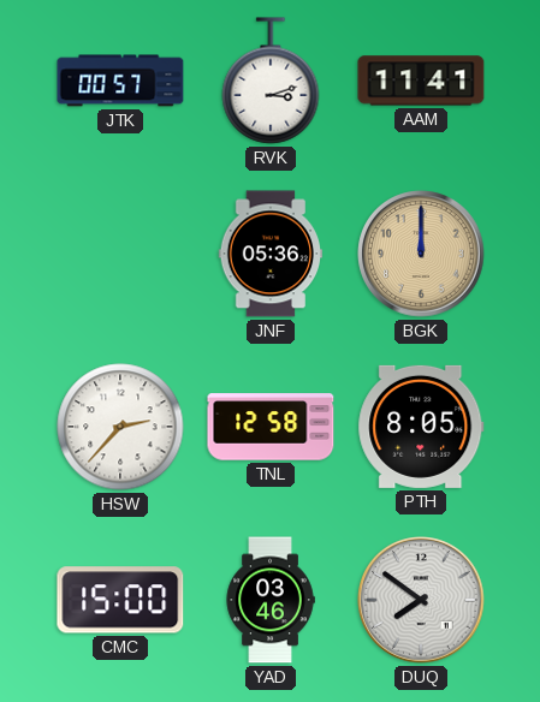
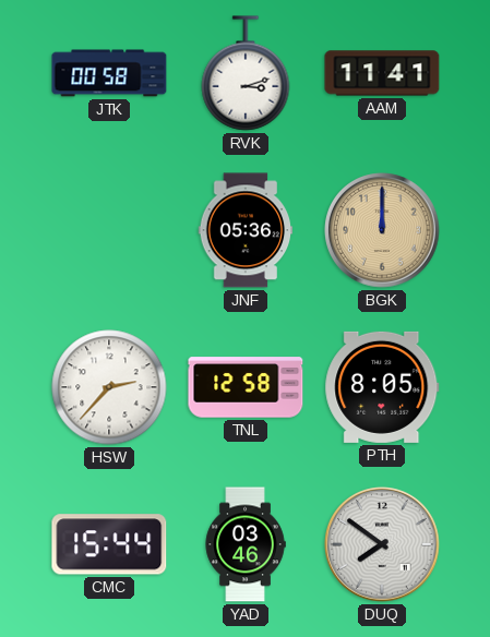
JTK: 00:57 -> 00:58 (109, 73)
CMC: 15:00 -> 15:44 (109, 544)
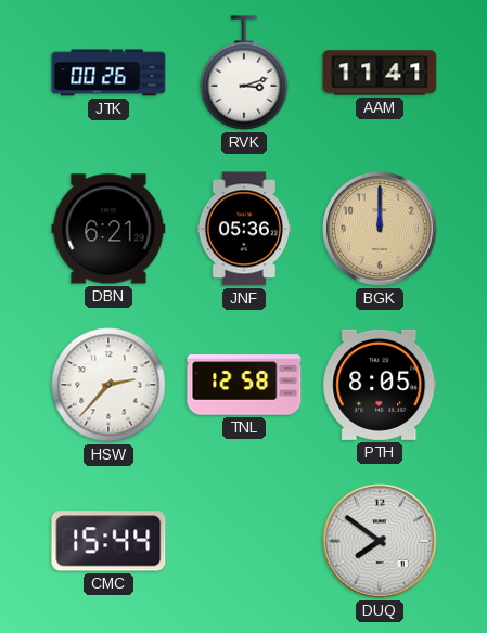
JTK: 00:58 -> 00:26 (108, 73)
DBN: none -> 6:21 (108, 229)
YAD: 03:46 -> none (246, 544)
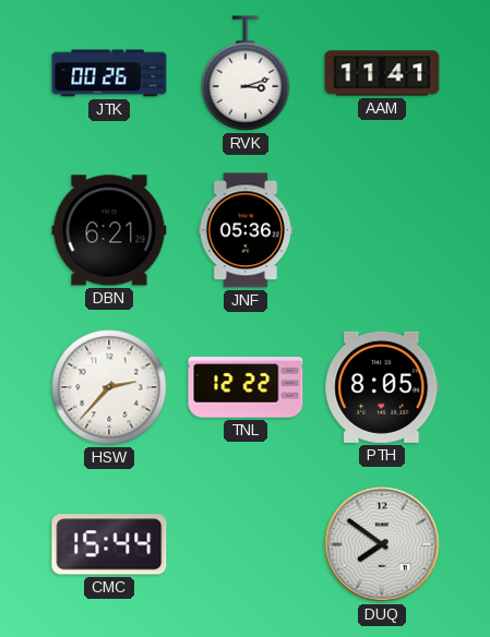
BGK: 12:00 -> none (380, 229)
TNL: 12:58 -> 12:22 (246, 387)
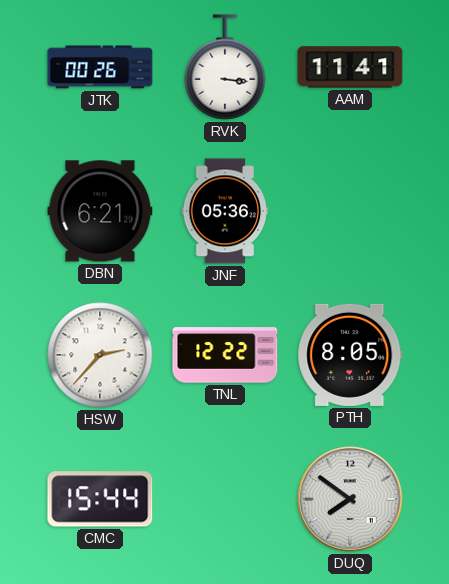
RVK: 3:12 -> 3:16 (225, 67)
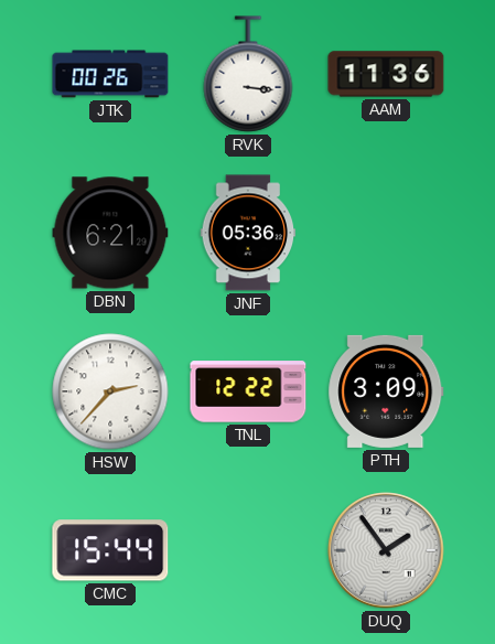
AAM: 11:41 -> 11:36 (386, 74)
PTH: 8:05 -> 3:09 (386, 391)
DUQ: 7:51 -> 1:54 (386, 550)
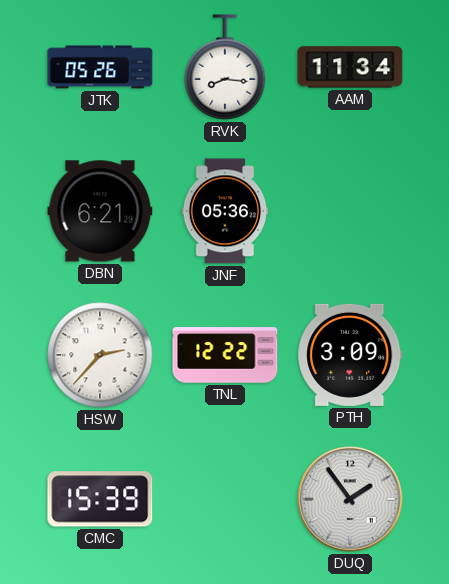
JTK: 00:26 -> 05:26 (100, 67)
RVK: 3:16 -> 8:16 (225, 67)
AAM: 11:36 -> 11:34 (350, 67)
CMC: 15:44 -> 15:39 (100, 499)
